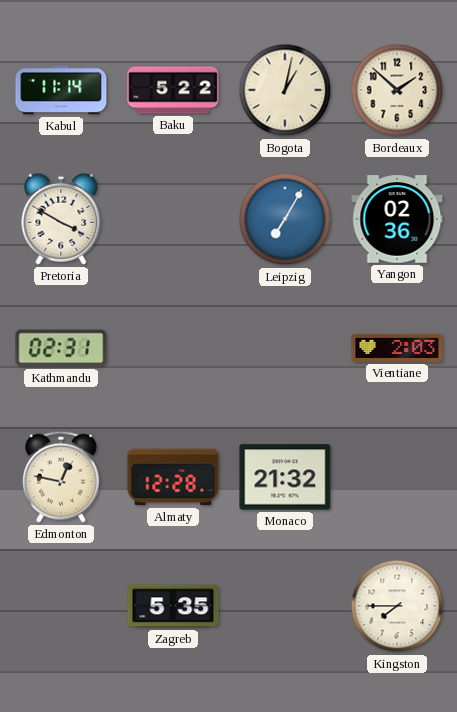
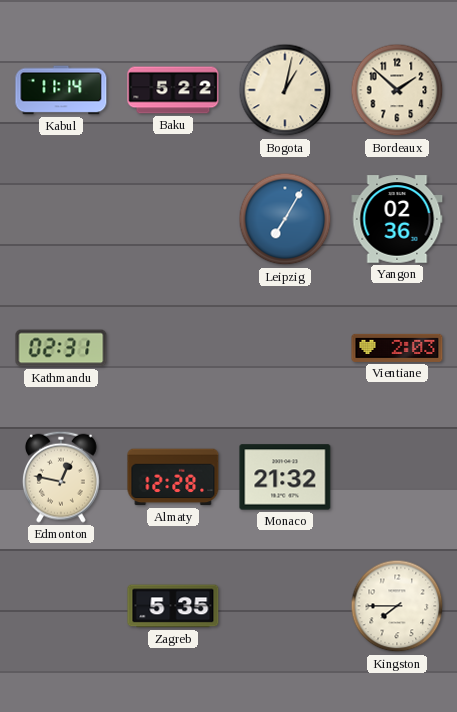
Pretoria: 3:50 -> none (61, 219)
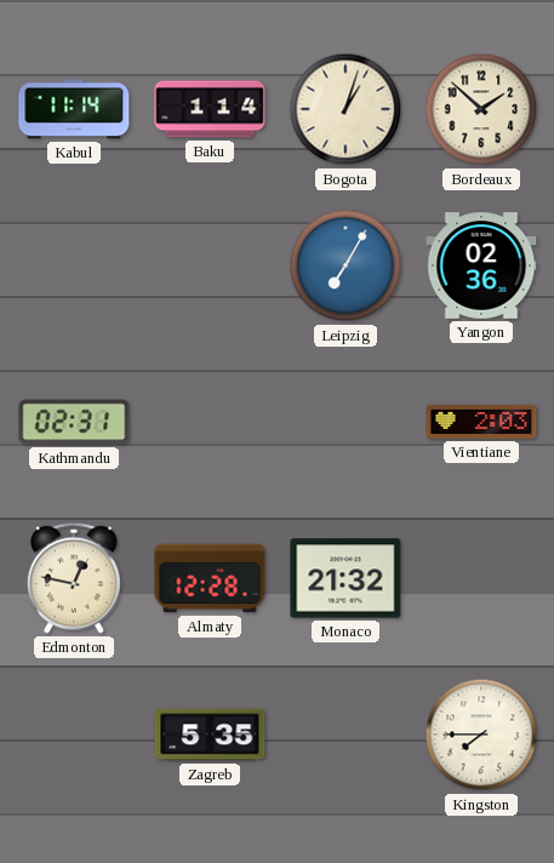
Baku: 5:22 -> 1:14 (210, 109)
Bogota: 1:02 -> 1:03 (345, 109)
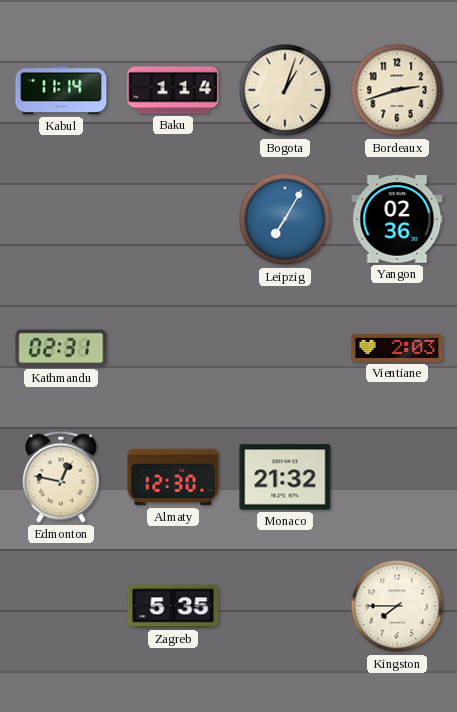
Bordeaux: 1:52 -> 2:42 (397, 90)
Almaty: 12:28 -> 12:30 (173, 477)
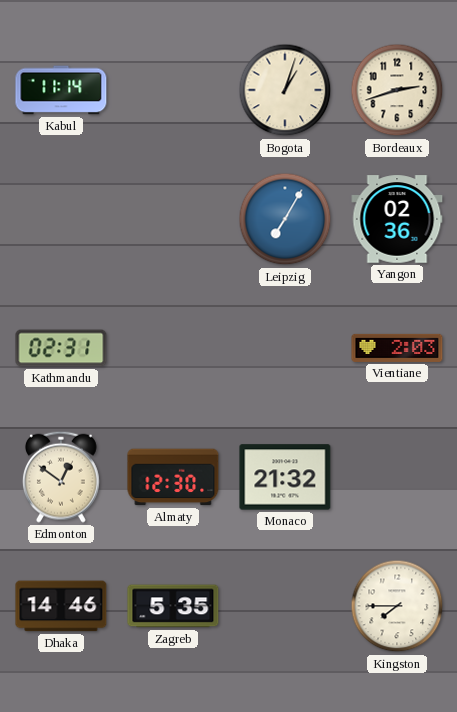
Baku: 1:14 -> none (173, 90)
Edmonton: 12:47 -> 12:51 (61, 477)
Dhaka: none -> 14:46 (61, 606)
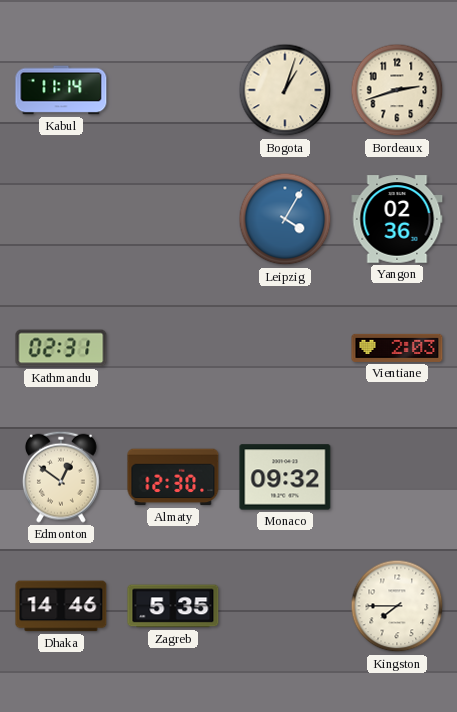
Leipzig: 7:05 -> 4:05 (285, 219)
Monaco: 21:32 -> 09:32 (285, 477)
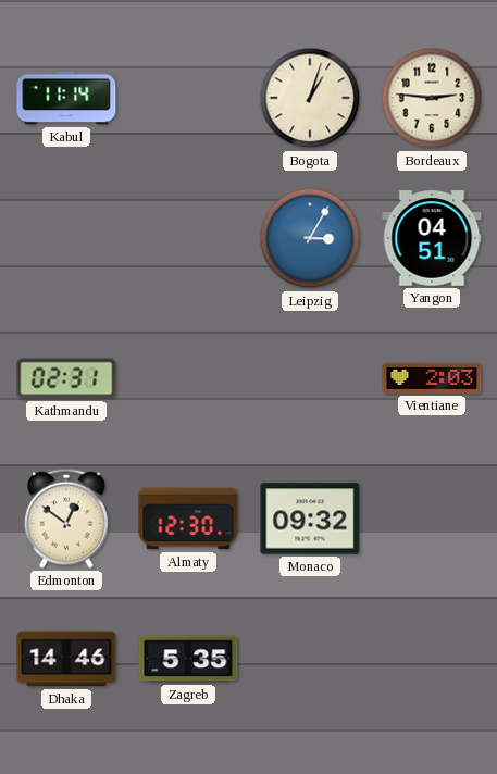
Bordeaux: 2:42 -> 2:46 (432, 98)
Leipzig: 4:05 -> 3:05 (310, 238)
Yangon: 02:36 -> 04:51 (432, 238)
Kingston: 7:45 -> none (397, 606)
